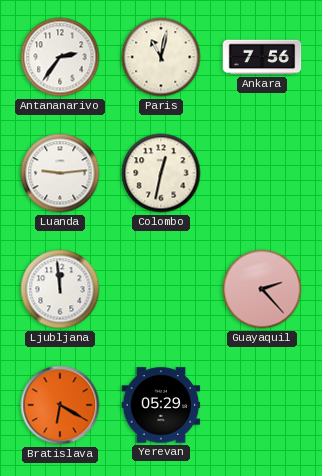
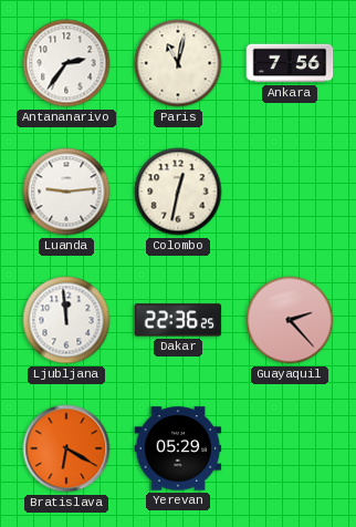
Dakar: none -> 22:36 (178, 320)
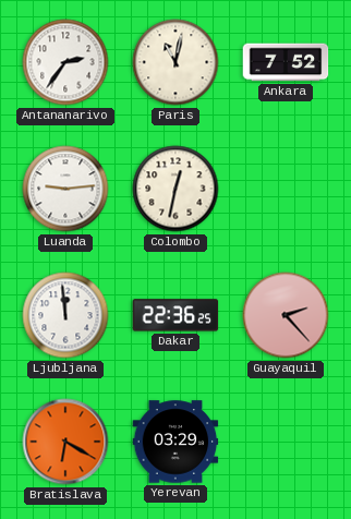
Ankara: 7:56 -> 7:52 (286, 62)
Yerevan: 05:29 -> 03:29 (175, 442)
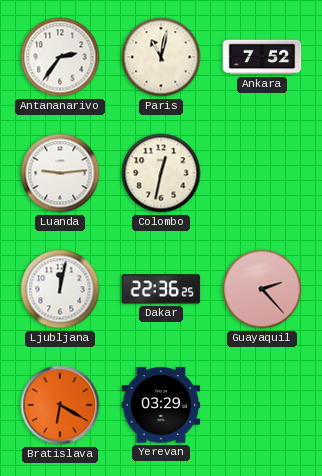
Ljubljana: 11:59 -> 12:02 (60, 289)
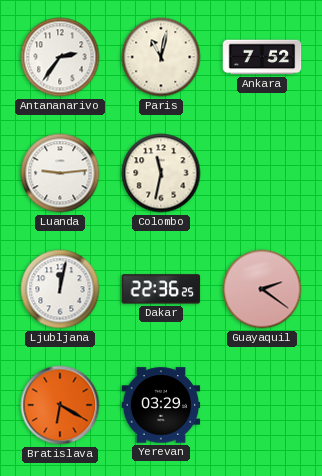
Colombo: 12:32 -> 11:32 (161, 173)
Guayaquil: 2:23 -> 2:21 (262, 289)
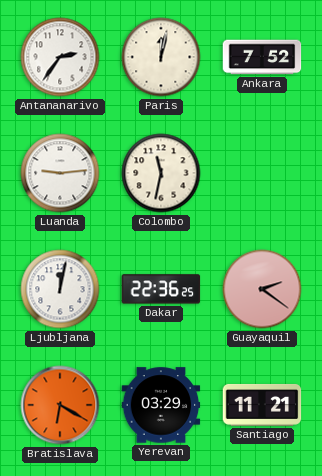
Paris: 11:02 -> 12:02 (161, 57)
Santiago: none -> 11:21 (262, 405)
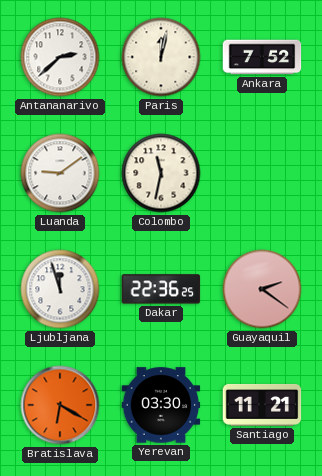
Antananarivo: 2:36 -> 2:38 (60, 57)
Luanda: 9:14 -> 9:09 (60, 173)
Ljubljana: 12:02 -> 11:57 (60, 289)
Yerevan: 03:29 -> 03:30 (161, 405)
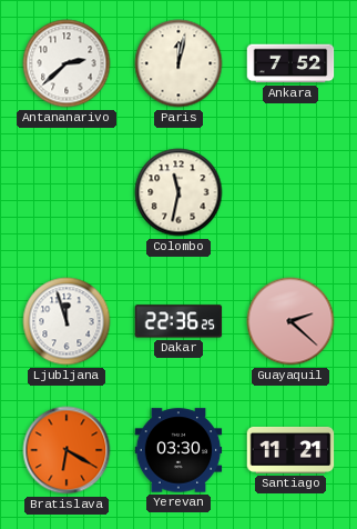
Luanda: 9:09 -> none (60, 173)
Guayaquil: 2:21 -> 2:22 (290, 321)
